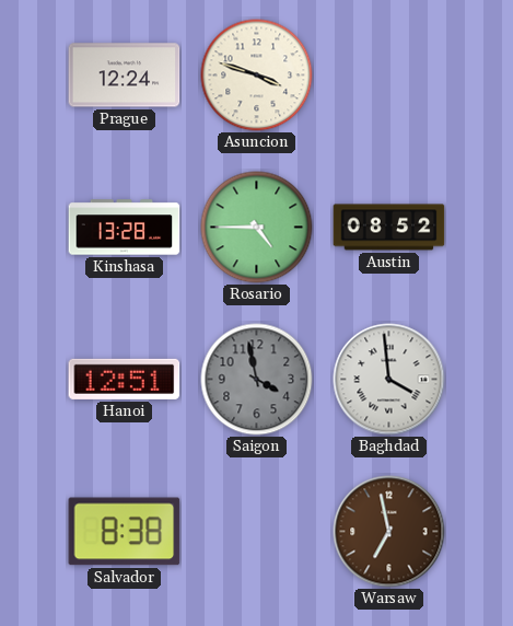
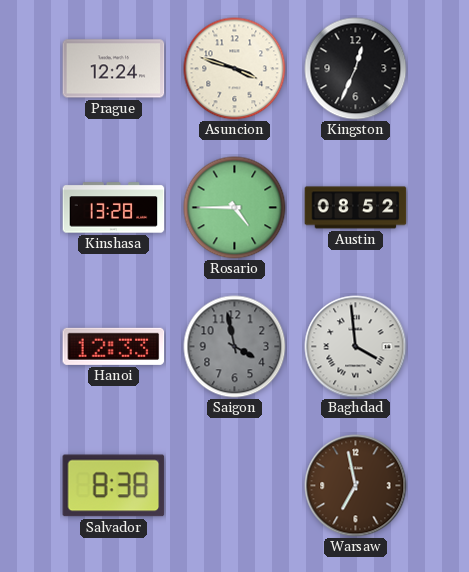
Kingston: none -> 12:34 (356, 69)
Hanoi: 12:51 -> 12:33 (114, 346)
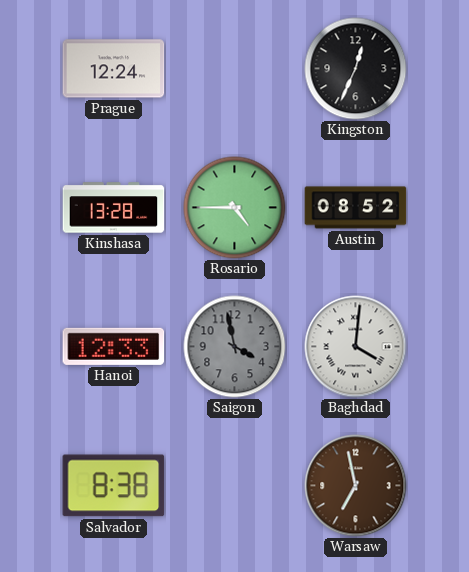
Asuncion: 3:48 -> none (235, 69)
Baghdad: 3:59 -> 4:01 (356, 347)
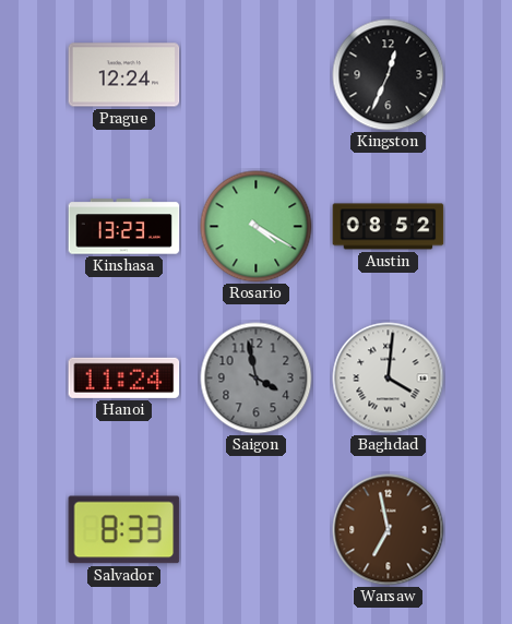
Kinshasa: 13:28 -> 13:23 (124, 227)
Rosario: 4:45 -> 4:20 (257, 227)
Hanoi: 12:33 -> 11:24 (124, 377)
Salvador: 8:38 -> 8:33 (124, 530)
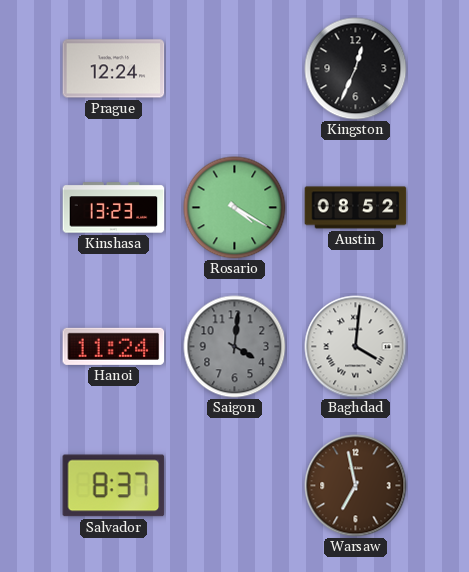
Saigon: 3:58 -> 4:01 (235, 347)
Salvador: 8:33 -> 8:37 (114, 486)
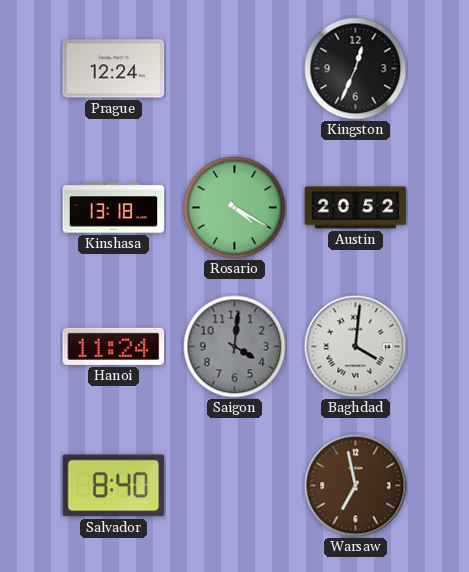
Kinshasa: 13:23 -> 13:18 (114, 208)
Austin: 08:52 -> 20:52 (356, 208)
Salvador: 8:37 -> 8:40 (114, 486)
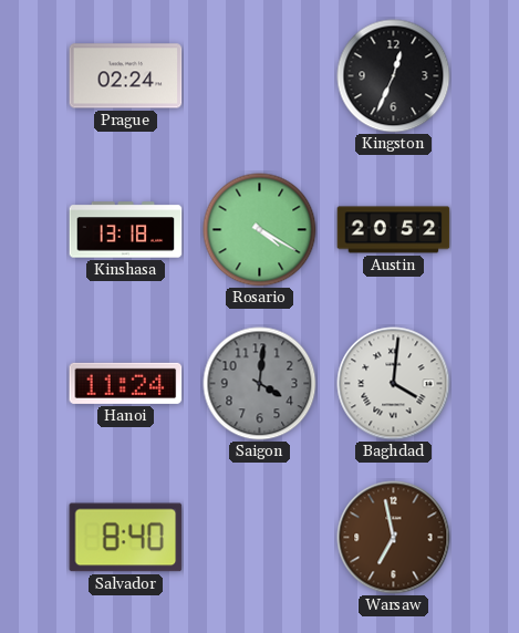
Prague: 12:24 -> 02:24 (126, 76)
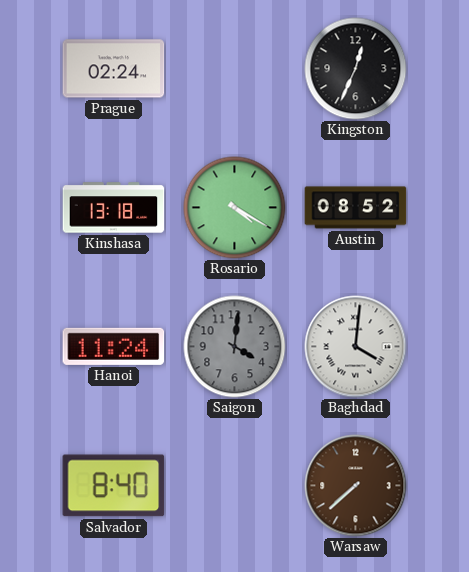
Austin: 20:52 -> 08:52 (356, 208)
Warsaw: 6:58 -> 7:38 (356, 486)
